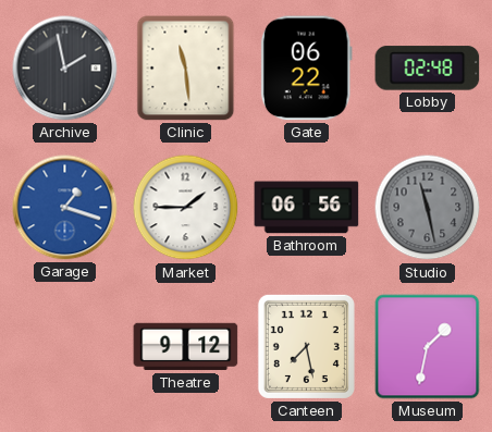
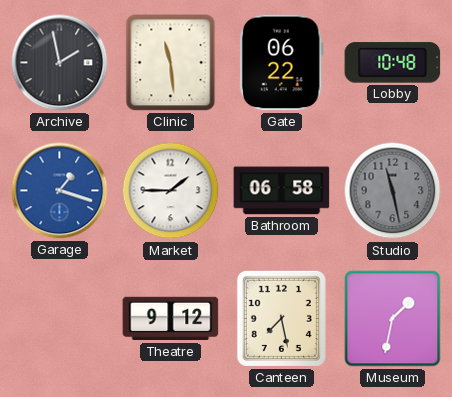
Lobby: 02:48 -> 10:48 (393, 63)
Bathroom: 06:56 -> 06:58 (282, 191)
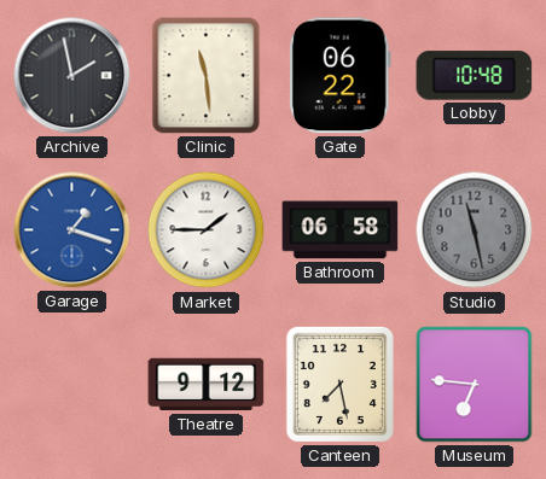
Museum: 1:32 -> 6:46 (475, 385)
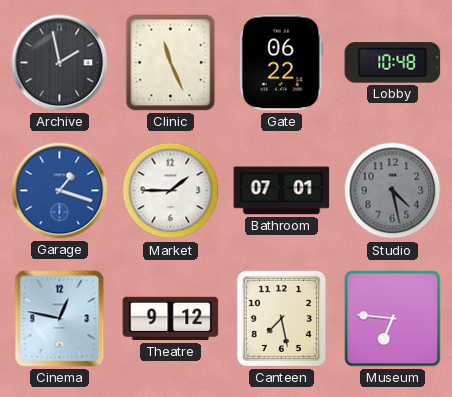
Clinic: 11:29 -> 11:26 (171, 63)
Bathroom: 06:58 -> 07:01 (282, 191)
Studio: 11:28 -> 4:28 (393, 191)
Cinema: none -> 12:47 (60, 319)
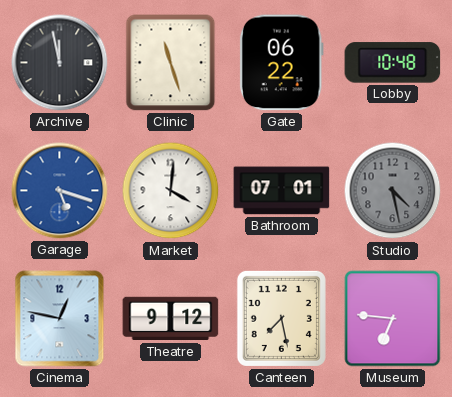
Archive: 1:58 -> 11:58 (60, 63)
Clinic: 11:26 -> 11:27 (171, 63)
Garage: 1:18 -> 5:18 (60, 191)
Market: 1:45 -> 4:01 (171, 191)
